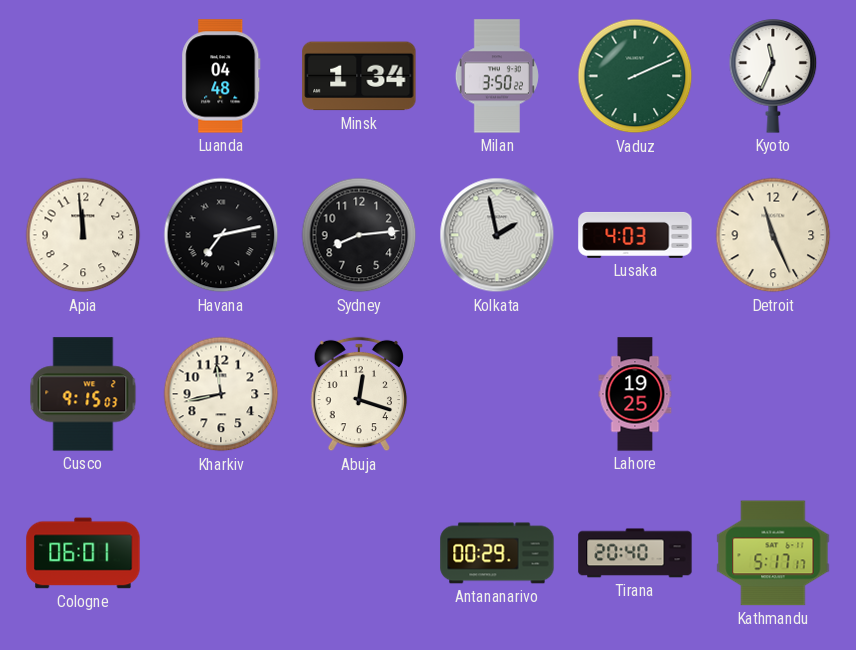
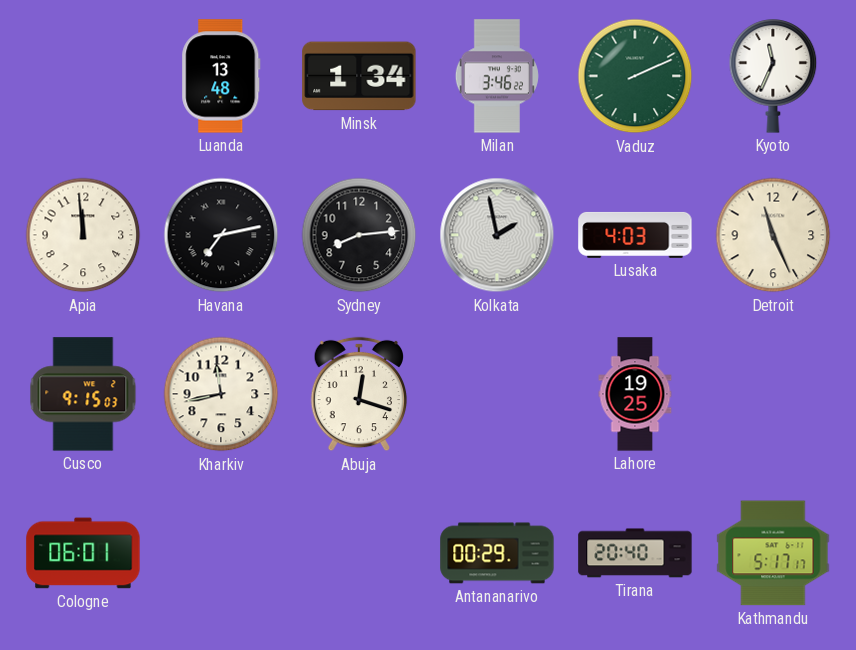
Luanda: 04:48 -> 13:48 (221, 76)
Milan: 3:50 -> 3:46 (497, 76)
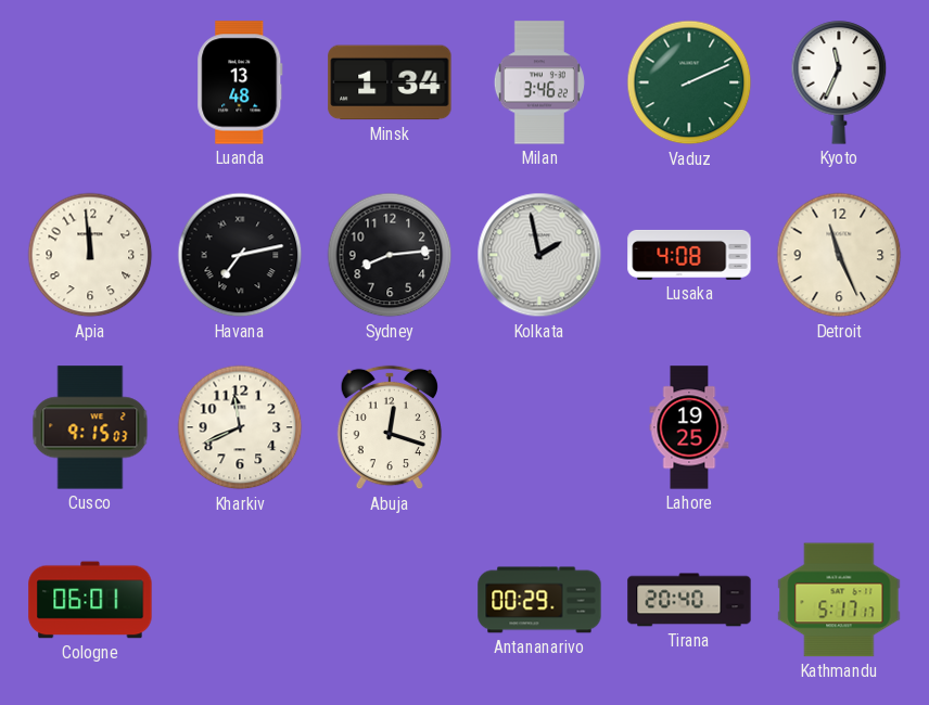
Lusaka: 4:03 -> 4:08 (689, 255)
Kharkiv: 11:43 -> 11:41 (240, 427)
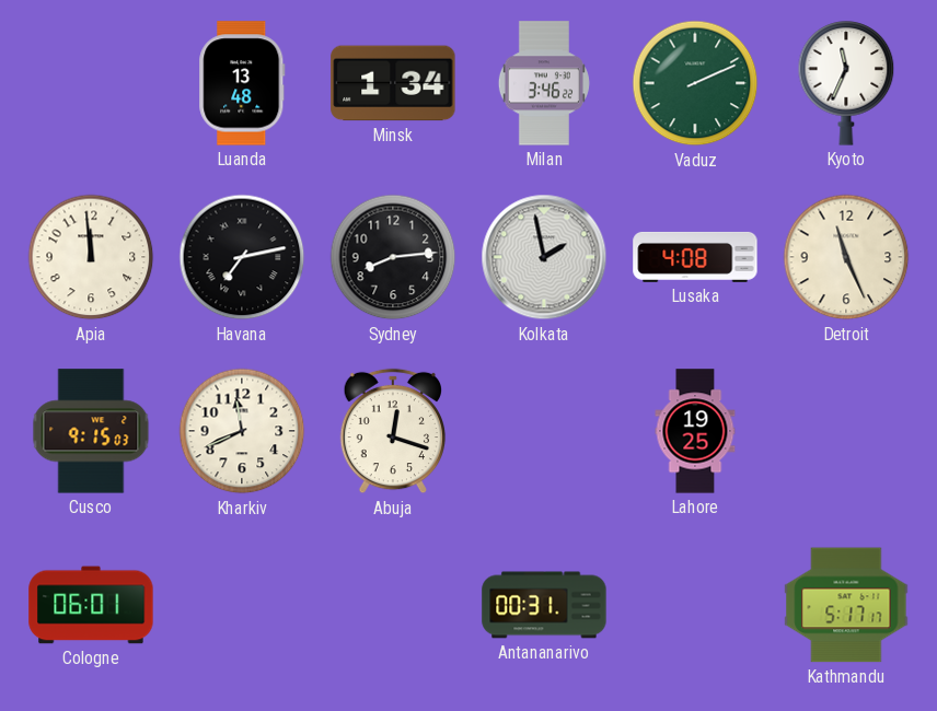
Antananarivo: 00:29 -> 00:31 (544, 605)
Tirana: 20:40 -> none (689, 600)
